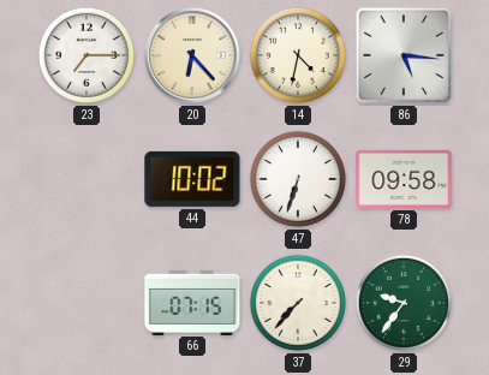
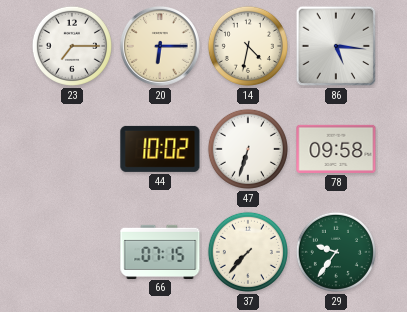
20: 6:23 -> 6:15 (160, 46)
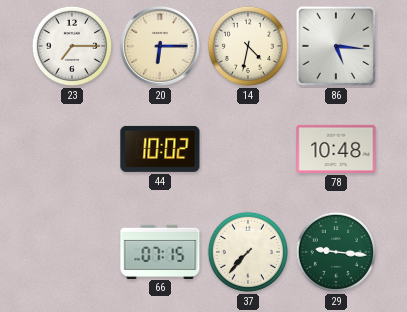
47: 6:33 -> none (248, 149)
78: 09:58 -> 10:48 (336, 149)
29: 9:36 -> 9:16 (336, 252)
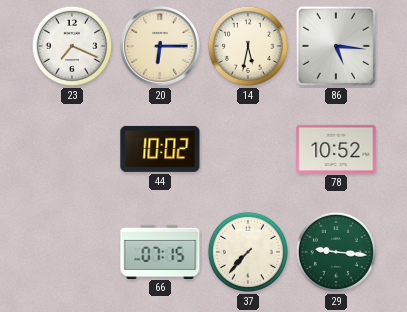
23: 7:15 -> 7:19 (72, 46)
14: 4:32 -> 5:32 (248, 46)
78: 10:48 -> 10:52 (336, 149)
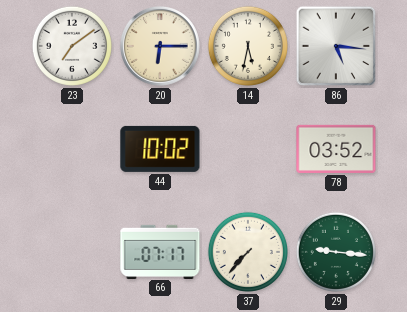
23: 7:19 -> 7:09 (72, 46)
78: 10:52 -> 03:52 (336, 149)
66: 07:15 -> 07:17 (160, 251)
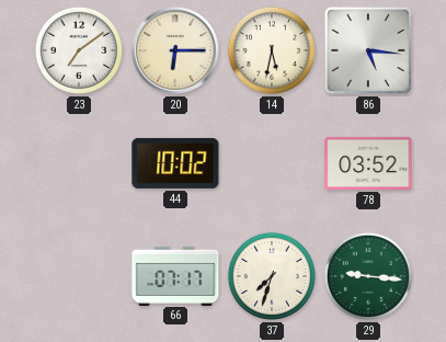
37: 7:37 -> 7:33 (272, 276)
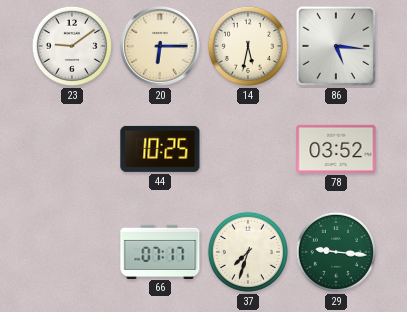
23: 7:09 -> 9:09 (72, 46)
44: 10:02 -> 10:25 (160, 149)
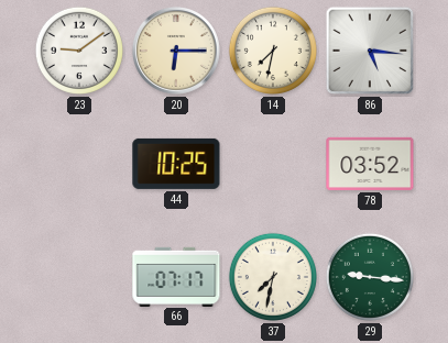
14: 5:32 -> 7:32 (273, 51)
37: 7:33 -> 7:32 (273, 277)
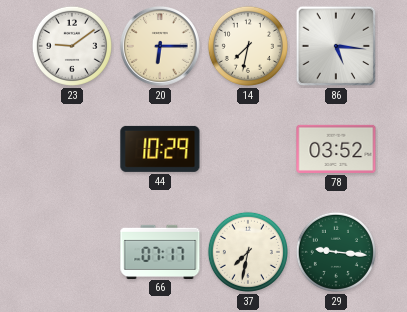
44: 10:25 -> 10:29 (160, 149)
